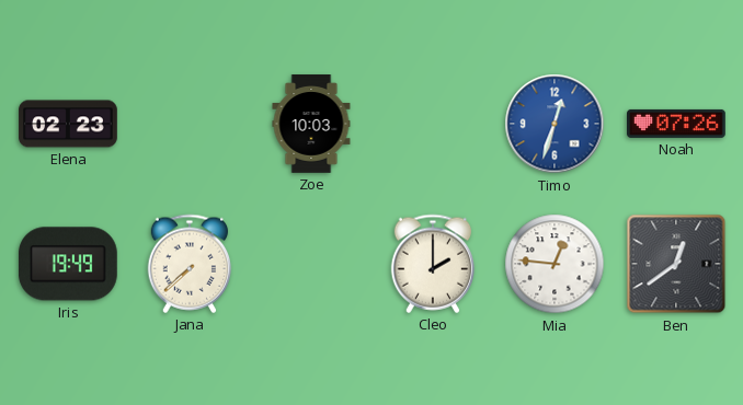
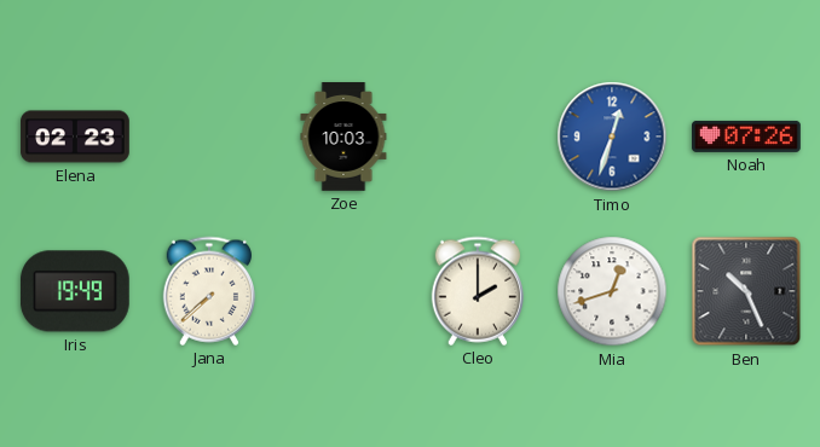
Mia: 12:46 -> 12:42 (612, 291)
Ben: 12:39 -> 10:26 (746, 291)
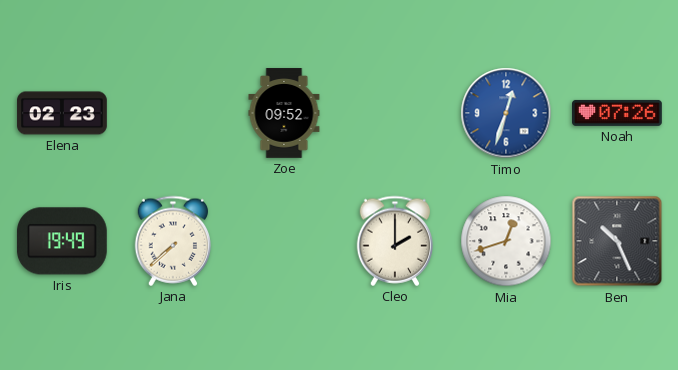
Zoe: 10:03 -> 09:52 (284, 113)
